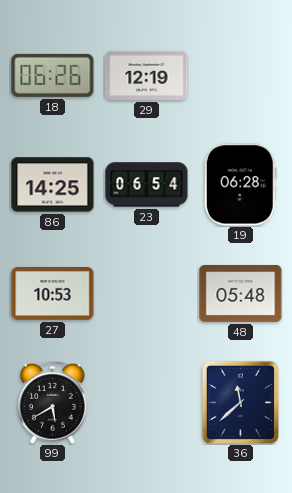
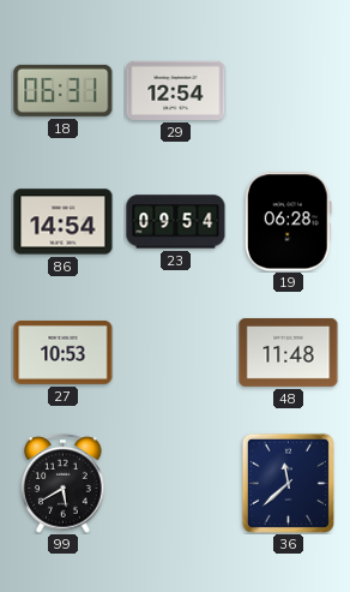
18: 06:26 -> 06:31 (64, 90)
29: 12:19 -> 12:54 (176, 90)
86: 14:25 -> 14:54 (64, 222)
23: 06:54 -> 09:54 (176, 222)
48: 05:48 -> 11:48 (289, 352)
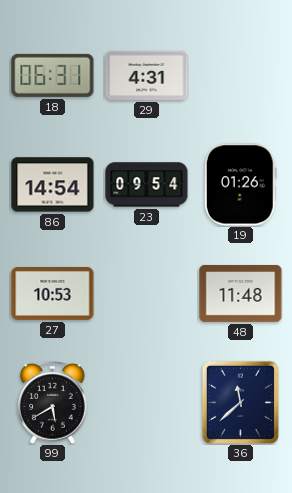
29: 12:54 -> 4:31 (147, 75)
19: 06:28 -> 01:26 (240, 185)
